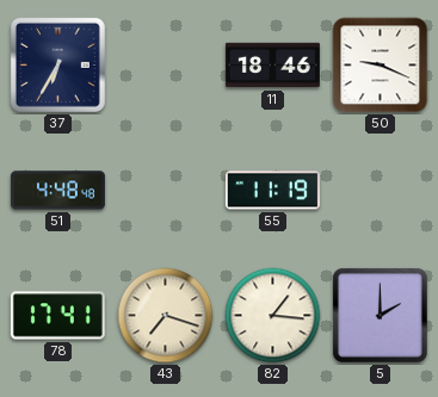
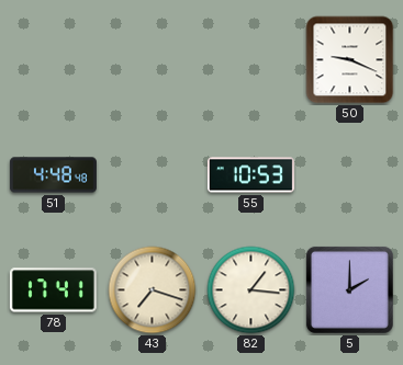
37: 6:35 -> none (57, 64)
11: 18:46 -> none (272, 66)
55: 11:19 -> 10:53 (250, 175)
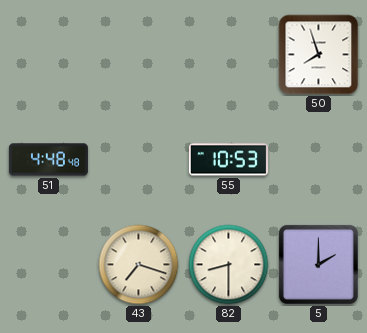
50: 9:19 -> 7:57 (319, 55)
78: 17:41 -> none (53, 290)
82: 1:16 -> 8:30 (229, 265)
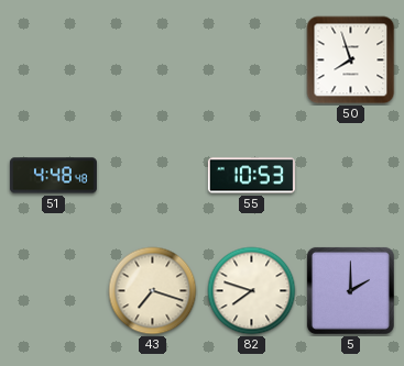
82: 8:30 -> 7:48 (252, 291)
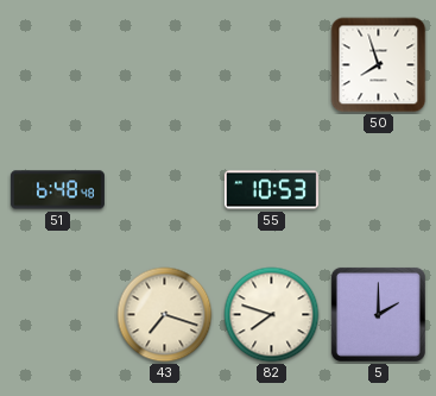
51: 4:48 -> 6:48 (57, 190)
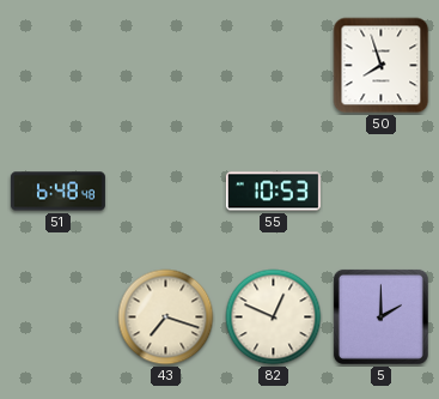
82: 7:48 -> 12:49 (274, 318)
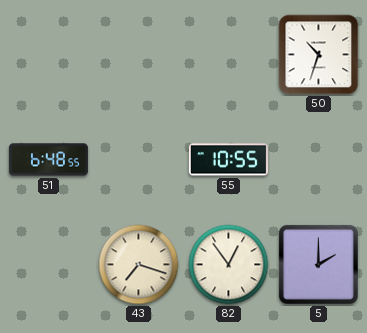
50: 7:57 -> 10:33 (319, 55)
51: 6:48:48 -> 6:48:55 (48, 160)
55: 10:53 -> 10:55 (228, 160)
82: 12:49 -> 12:54 (229, 265)
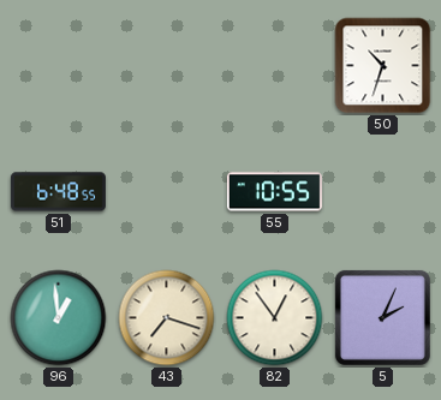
96: none -> 12:59 (59, 318)
5: 2:00 -> 2:04 (382, 317)
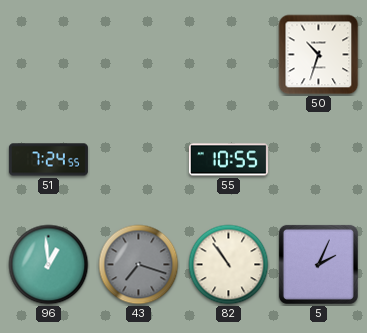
51: 6:48 -> 7:24 (48, 160)
43 dial: cream -> grey (139, 265)
82: 12:54 -> 10:54 (229, 265)
